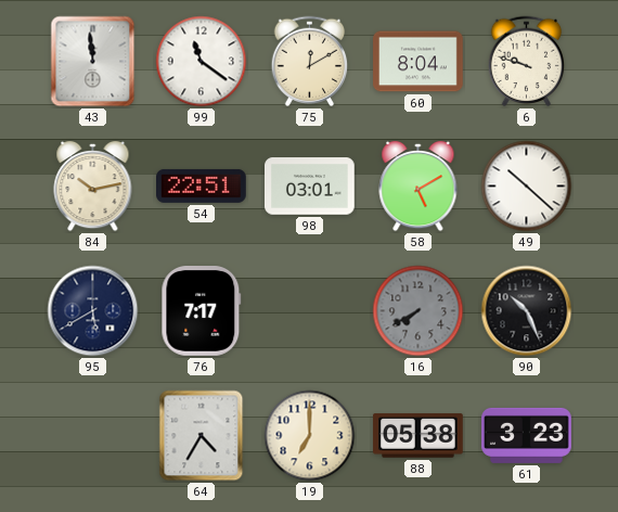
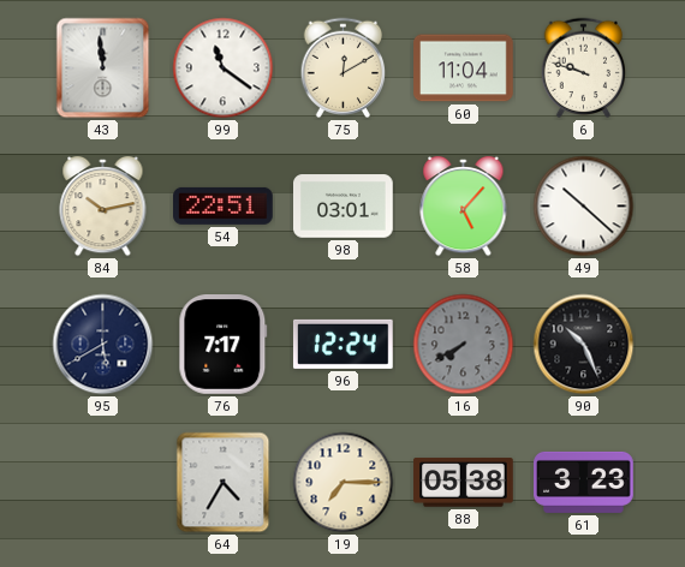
60: 8:04 -> 11:04 (464, 68)
58: 5:10 -> 5:07 (464, 207)
96: none -> 12:24 (344, 344)
19: 7:00 -> 7:15 (344, 483)
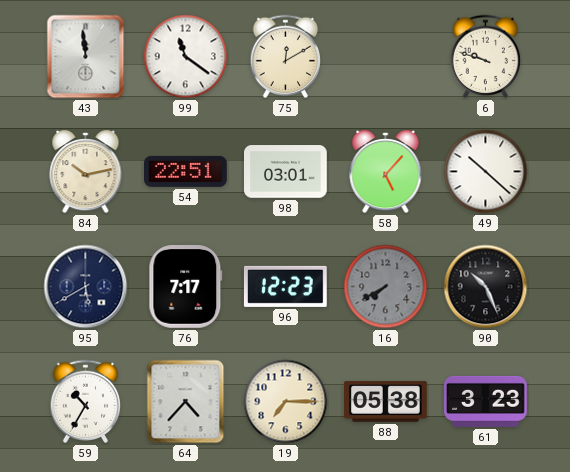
60: 11:04 -> none (464, 68)
96: 12:24 -> 12:23 (286, 286)
59: none -> 10:35 (86, 402)
64: 4:35 -> 4:37 (186, 402)
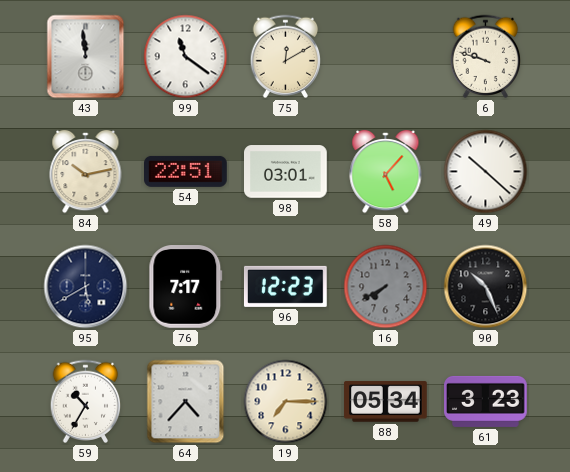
88: 05:38 -> 05:34 (386, 402)
